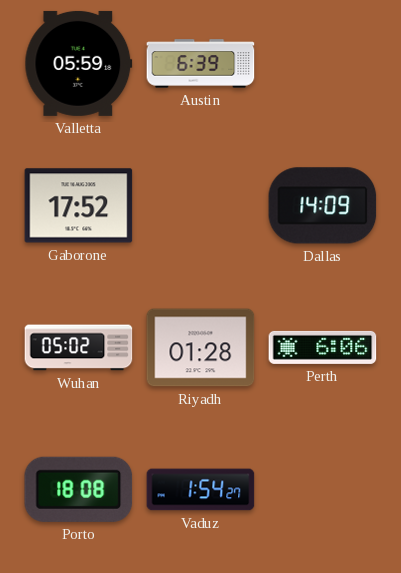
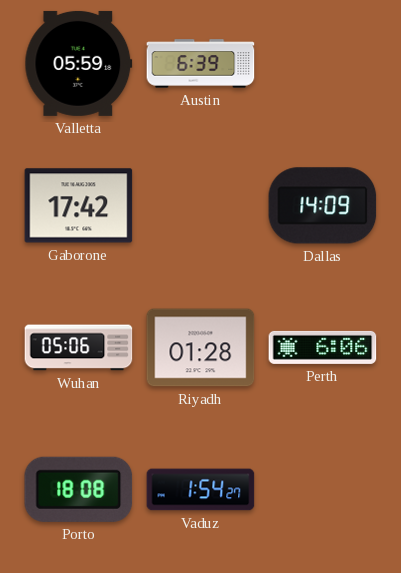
Gaborone: 17:52 -> 17:42 (79, 206)
Wuhan: 05:02 -> 05:06 (79, 348)
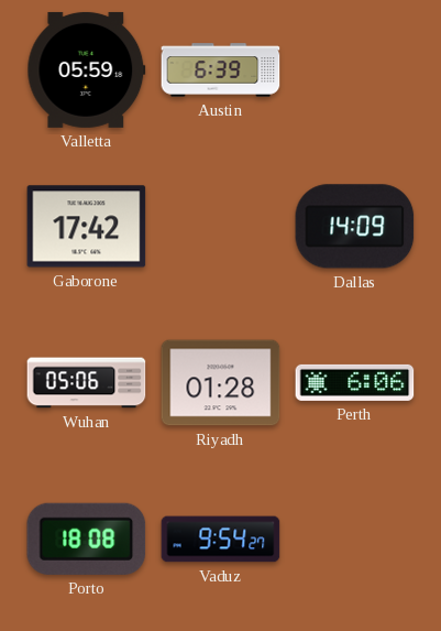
Vaduz: 1:54 -> 9:54 (221, 540)
